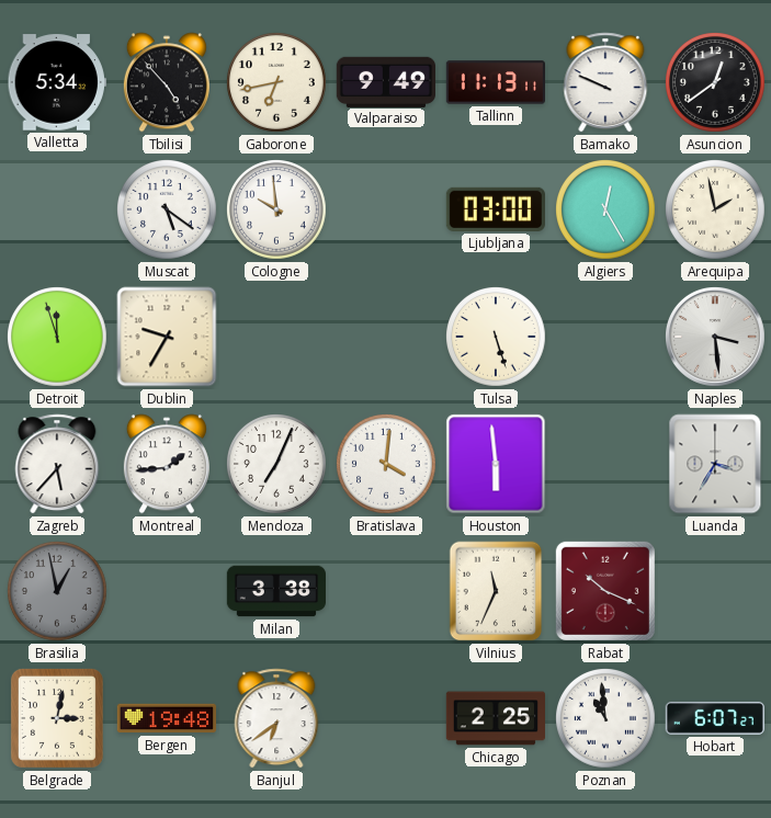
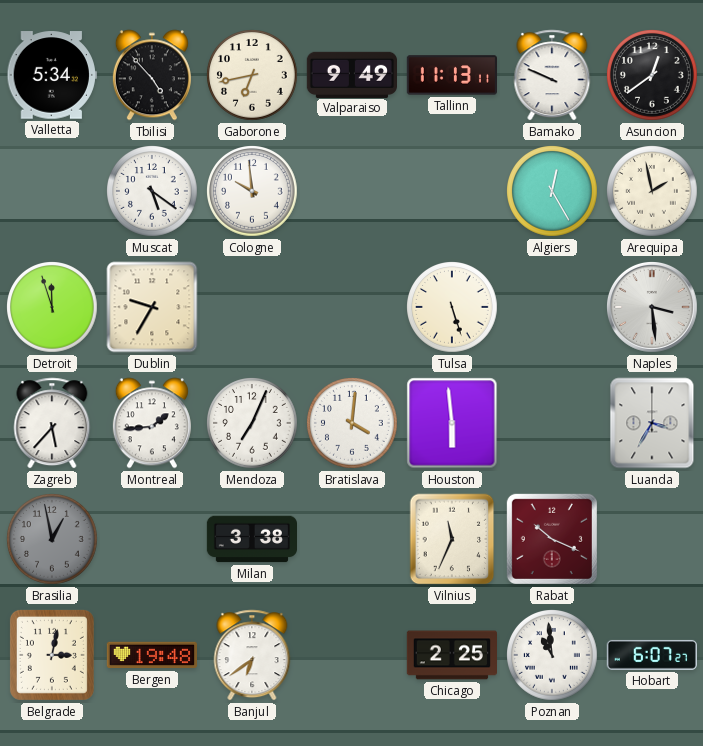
Ljubljana: 03:00 -> none (496, 209)
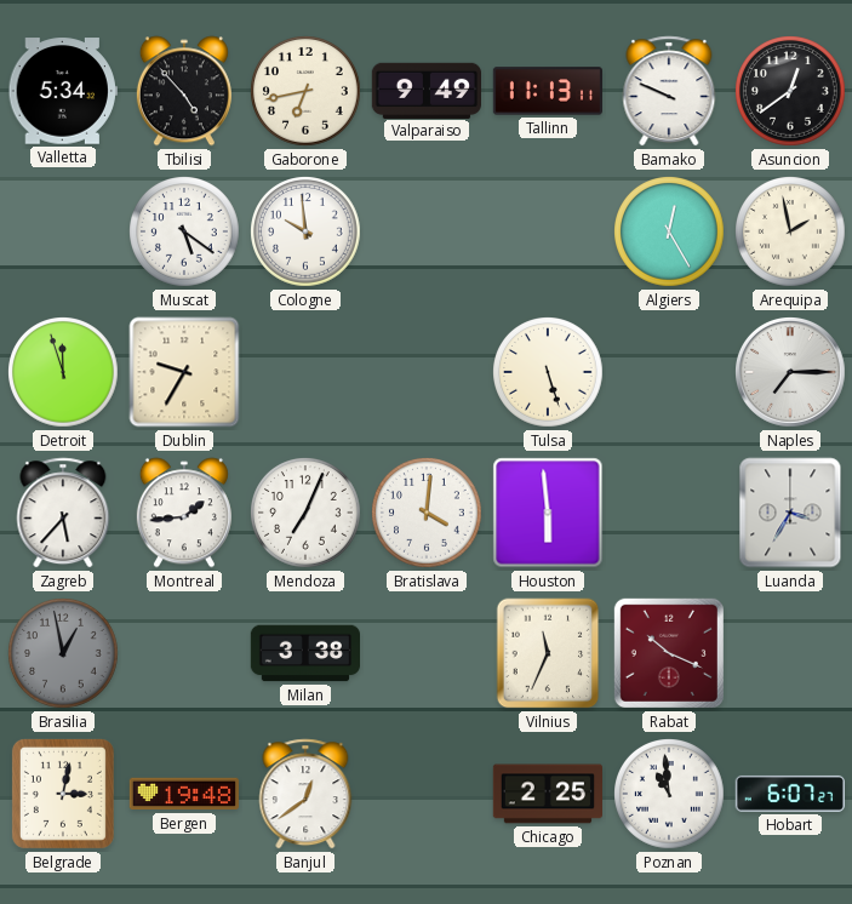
Naples: 3:29 -> 7:15 (791, 373)
Banjul: 6:39 -> 12:39 (305, 794)
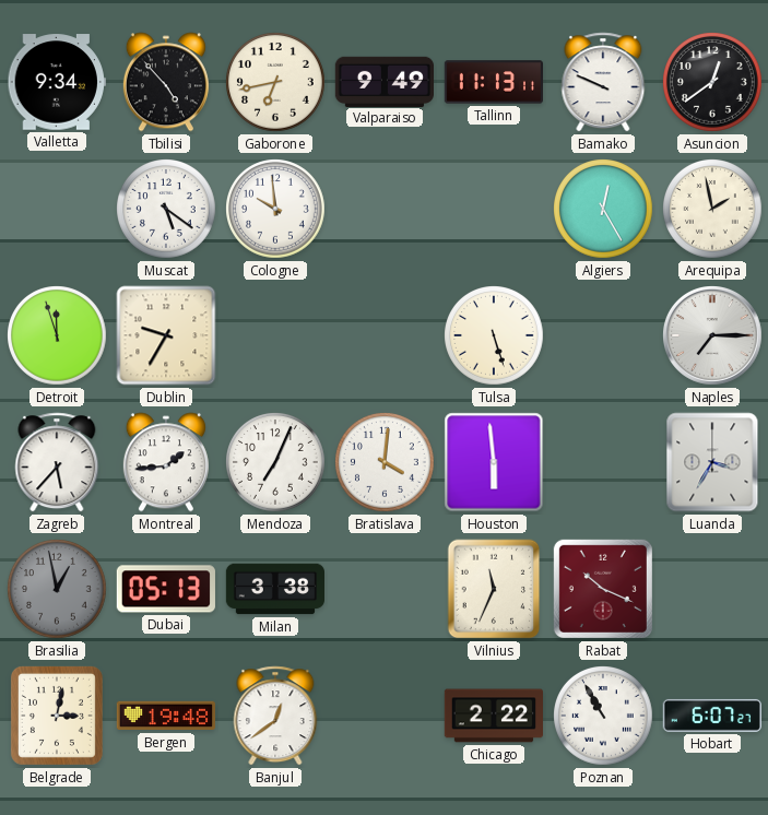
Valletta: 5:34 -> 9:34 (57, 82)
Dubai: none -> 05:13 (166, 589)
Chicago: 2:25 -> 2:22 (493, 716)
Poznan: 10:59 -> 10:55 (604, 717)
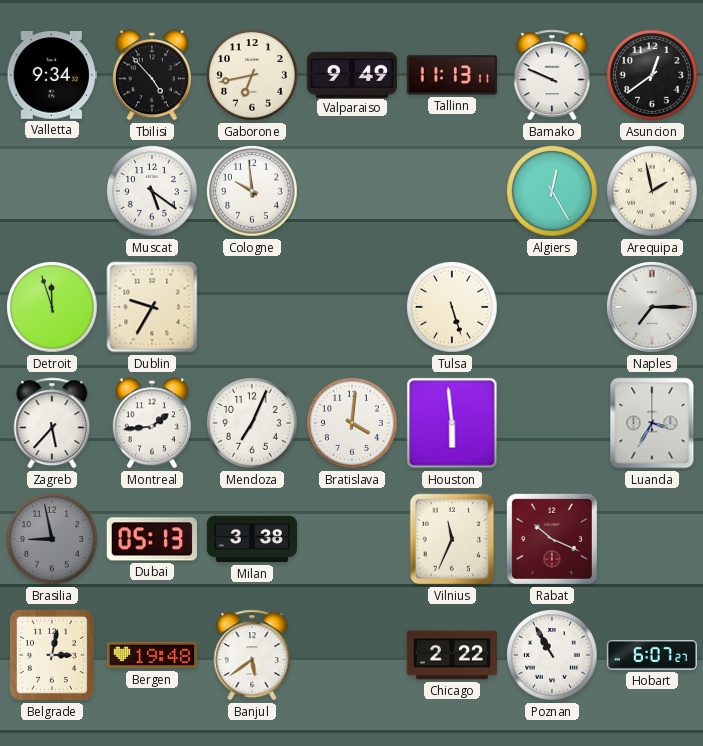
Brasilia: 12:58 -> 8:58 (53, 540)
Banjul: 12:39 -> 5:39 (252, 655)
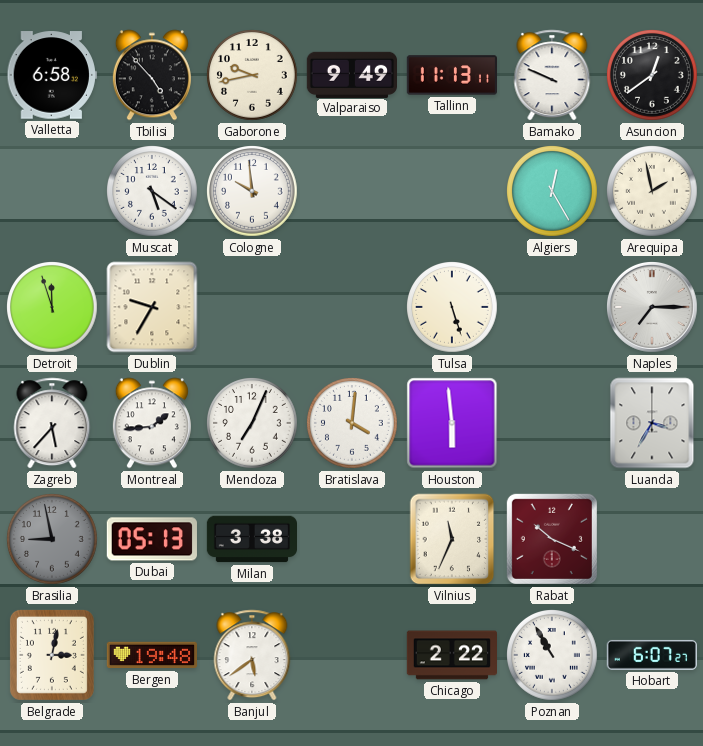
Valletta: 9:34 -> 6:58 (52, 75)
Gaborone: 6:43 -> 9:43 (253, 76)
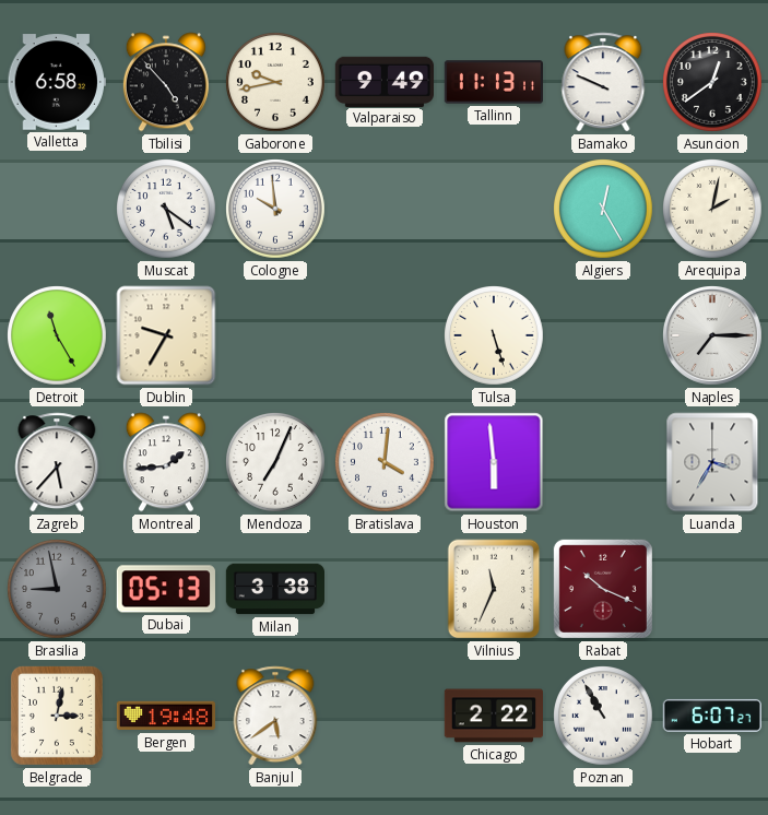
Arequipa: 1:58 -> 2:02 (713, 210)
Detroit: 11:57 -> 11:25 (58, 336)
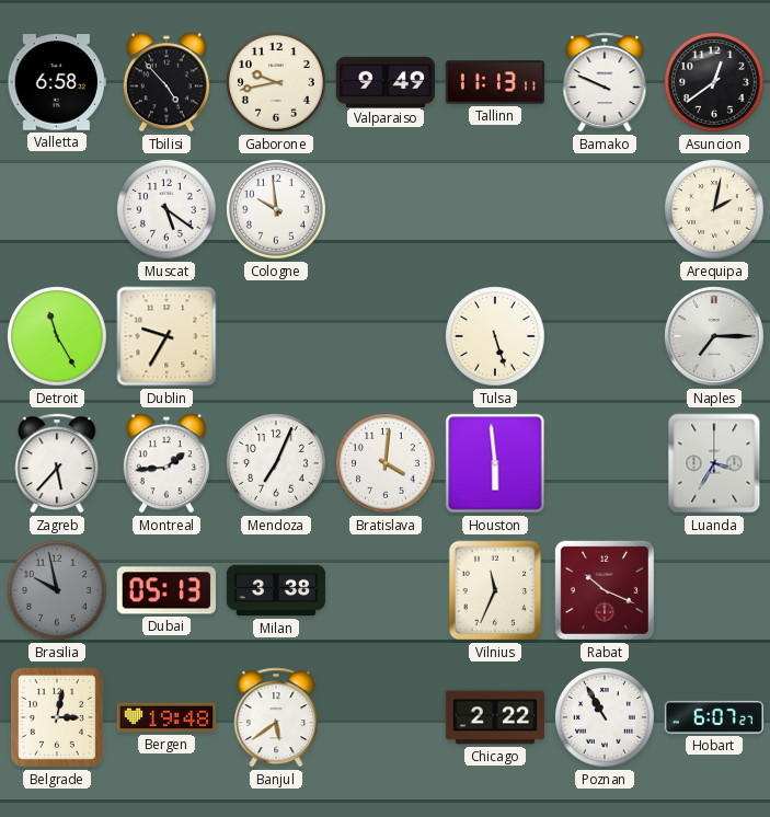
Algiers: 12:25 -> none (604, 210)
Brasilia: 8:58 -> 9:58 (58, 591)
